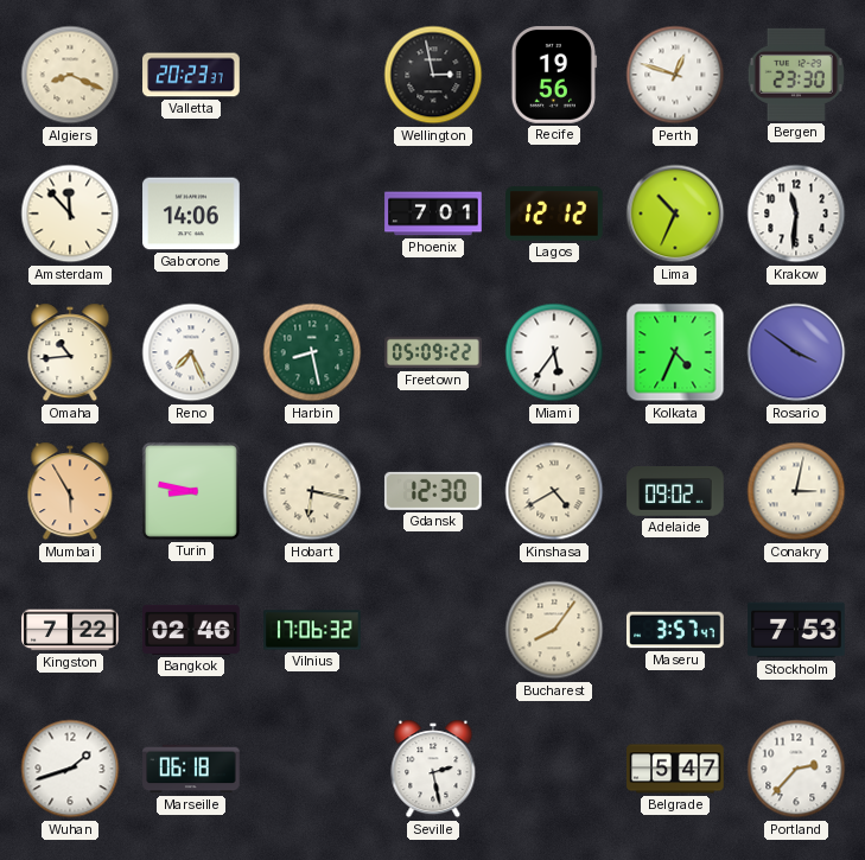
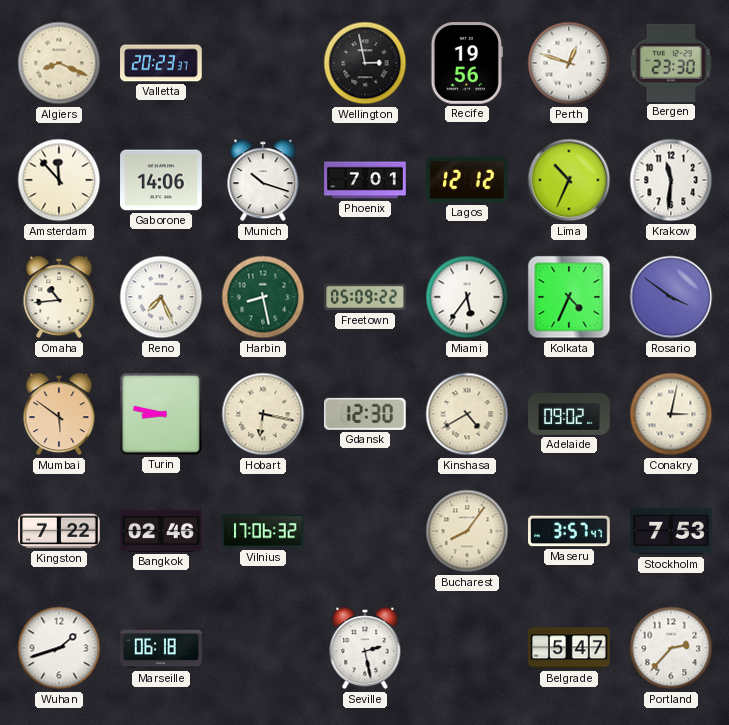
Munich: none -> 10:18 (263, 180)
Mumbai: 5:55 -> 5:51 (59, 414)
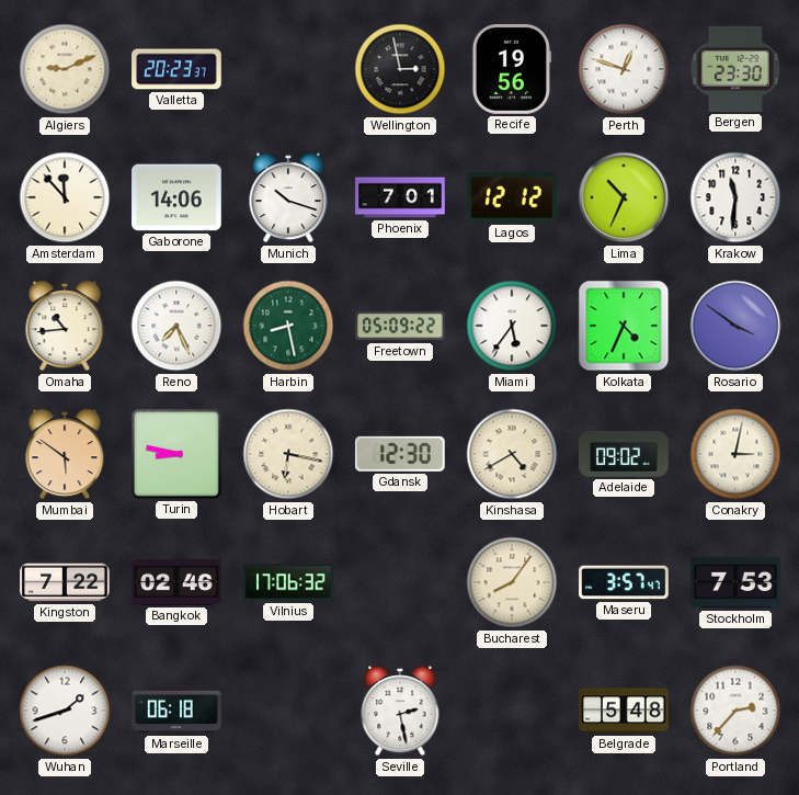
Algiers: 8:19 -> 9:11 (65, 69)
Belgrade: 5:47 -> 5:48 (624, 711)
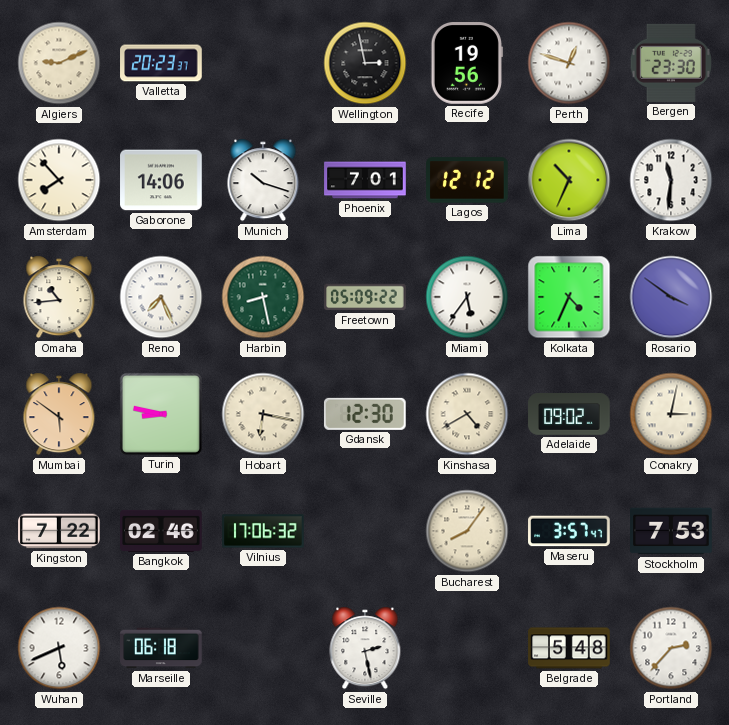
Amsterdam: 11:53 -> 7:53 (59, 180)
Wuhan: 1:42 -> 5:41 (59, 648)
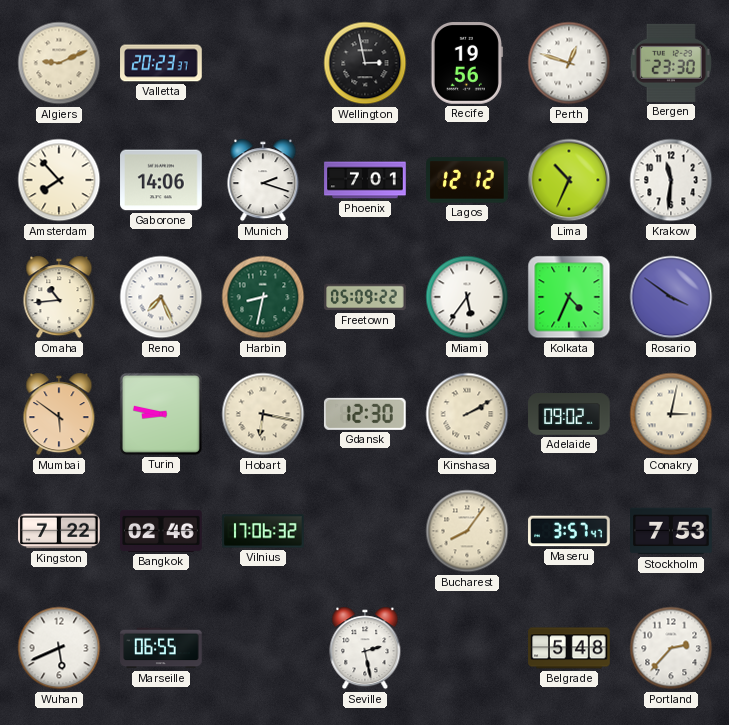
Munich: 10:18 -> 2:18 (263, 180)
Harbin: 8:28 -> 8:32 (263, 297)
Kinshasa: 4:40 -> 2:10 (467, 414)
Marseille: 06:18 -> 06:55 (161, 648)
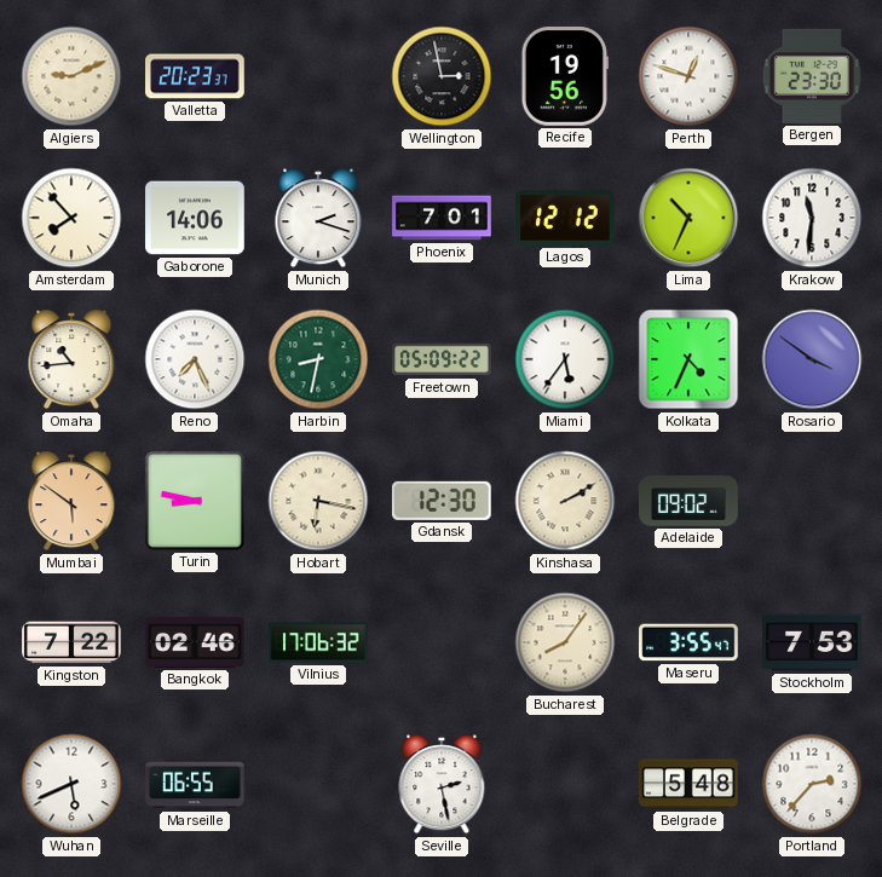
Conakry: 3:02 -> none (671, 414)
Maseru: 3:57 -> 3:55 (688, 642)
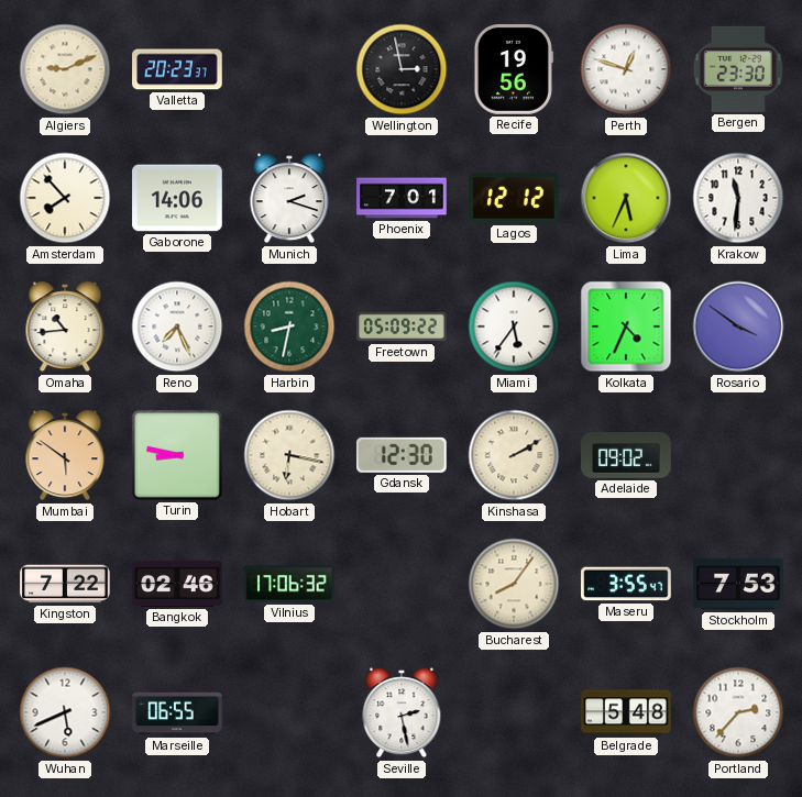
Lima: 10:34 -> 5:34 (626, 198)
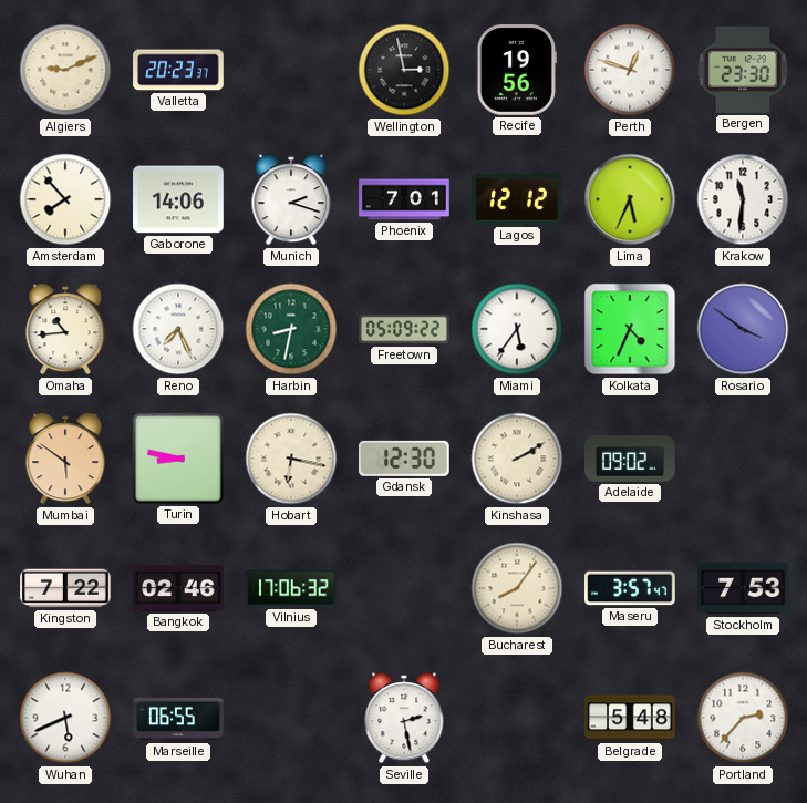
Maseru: 3:55 -> 3:57 (630, 588)
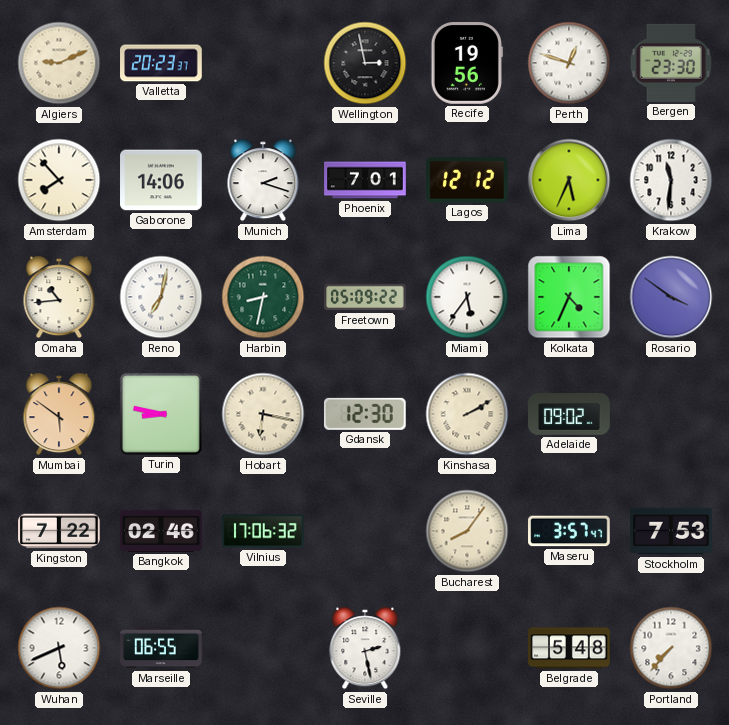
Reno: 7:26 -> 7:02 (161, 297)
Portland: 2:37 -> 7:37 (671, 648)
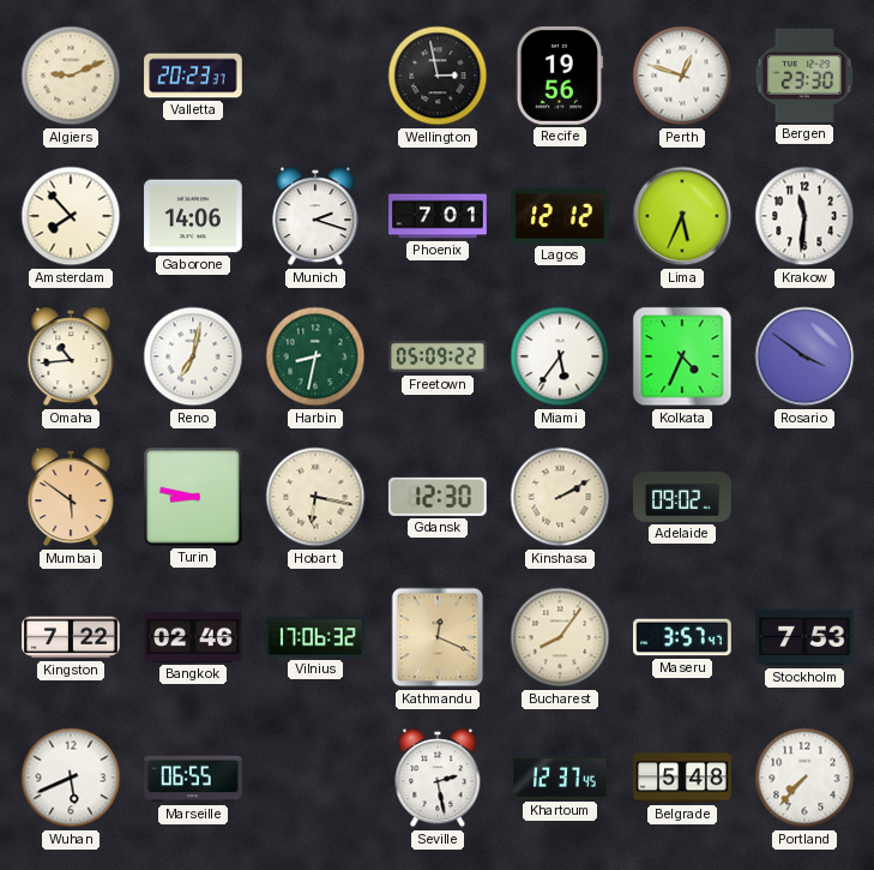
Kathmandu: none -> 12:19 (438, 637)
Khartoum: none -> 12:37 (560, 778)
